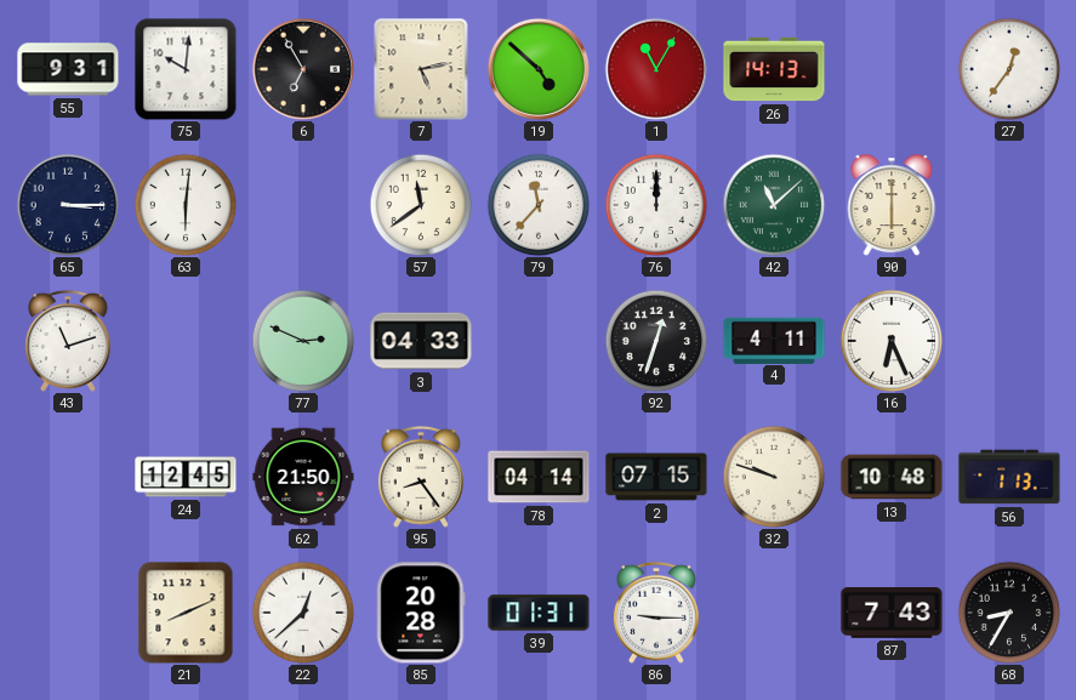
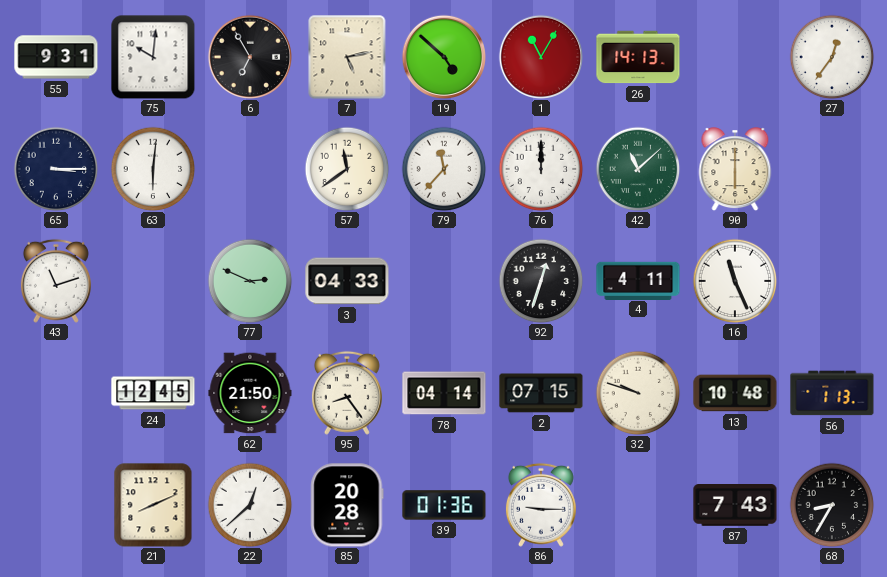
16: 6:26 -> 11:26 (735, 281)
39: 01:31 -> 01:36 (444, 505)
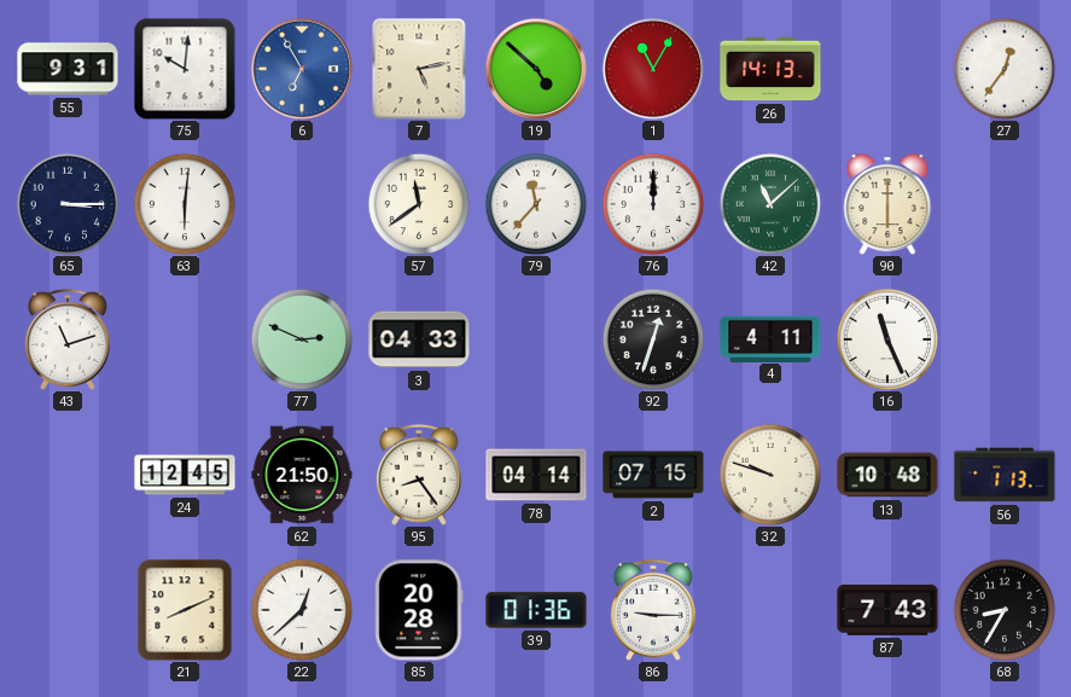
6 dial: black -> blue (301, 68)
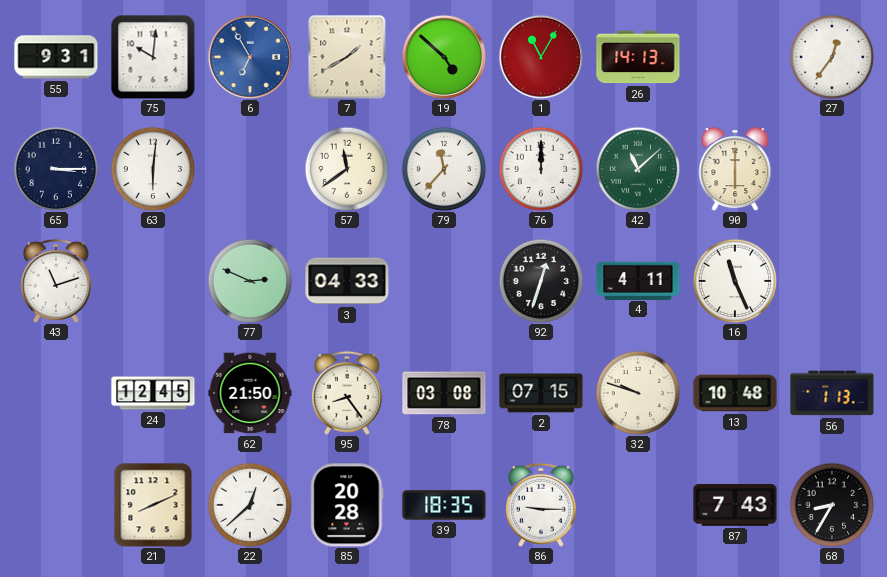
7: 5:13 -> 1:40 (347, 57)
78: 04:14 -> 03:08 (444, 393)
39: 01:36 -> 18:35 (444, 505)
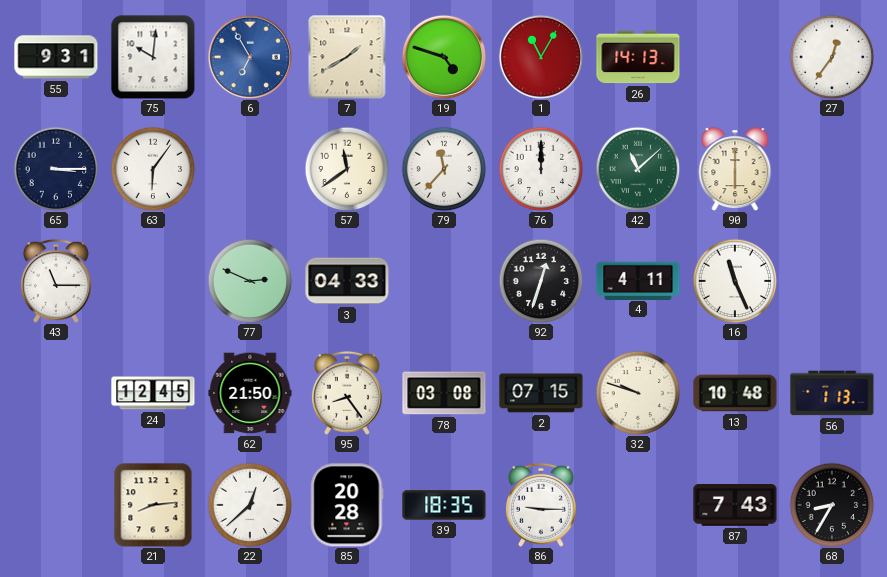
19: 4:52 -> 4:48 (443, 56)
63: 6:01 -> 6:06 (153, 169)
43: 11:12 -> 11:15 (56, 281)
21: 8:11 -> 8:14 (153, 505)
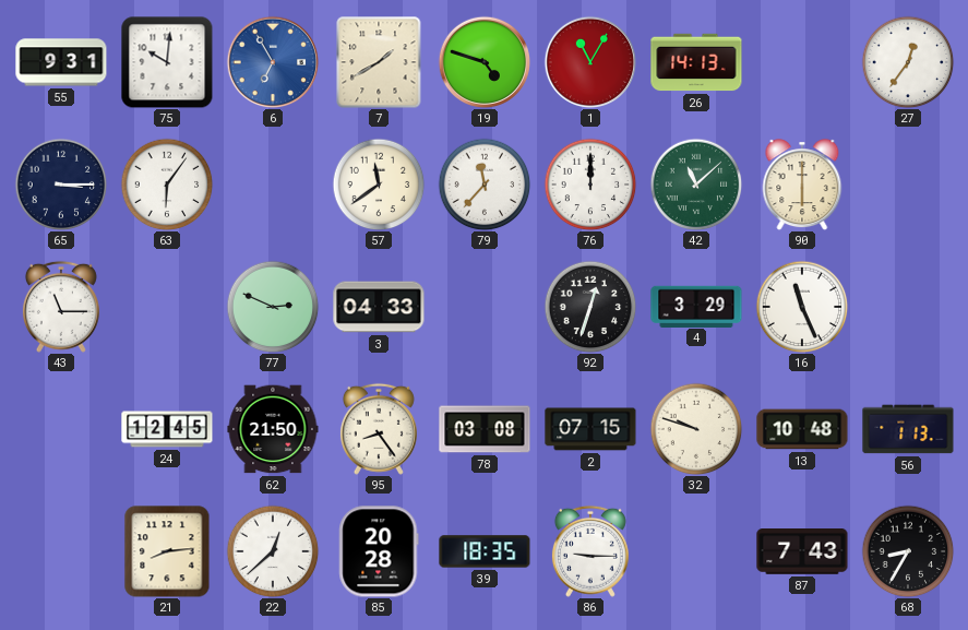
4: 4:11 -> 3:29 (696, 306)
